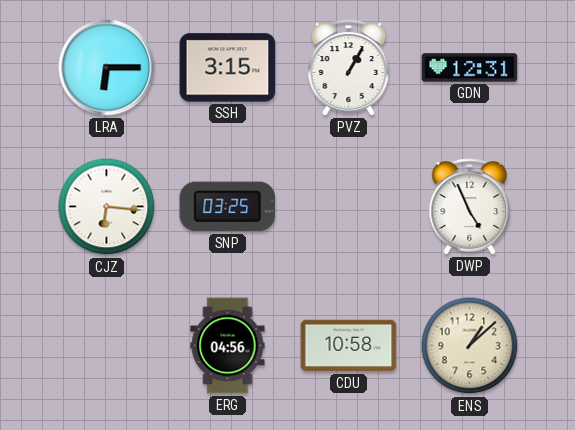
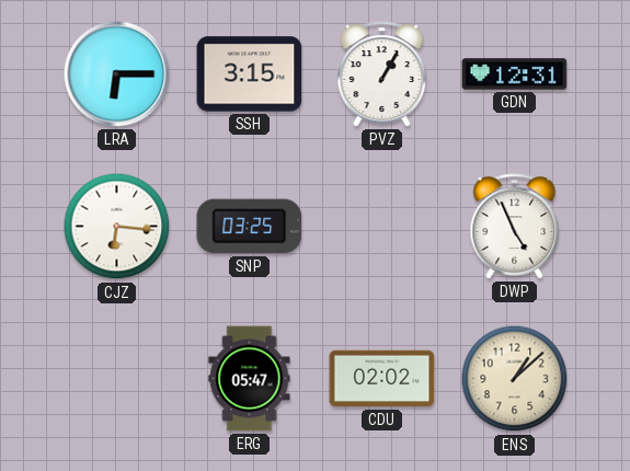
ERG: 04:56 -> 05:47 (250, 379)
CDU: 10:58 -> 02:02 (382, 379)
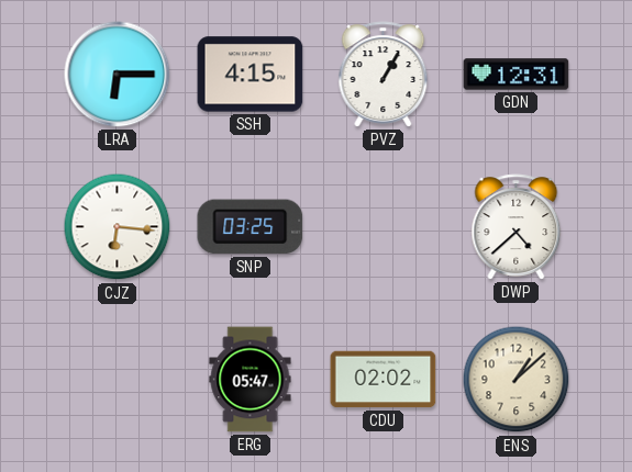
SSH: 3:15 -> 4:15 (251, 75)
DWP: 4:56 -> 4:38 (517, 227)
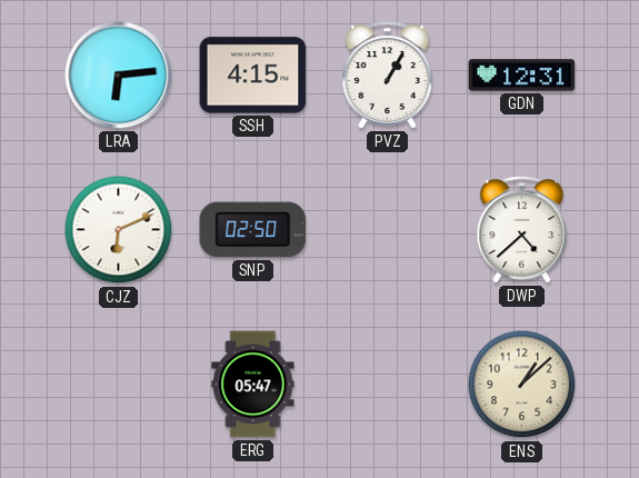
LRA: 6:15 -> 6:14 (119, 76)
CJZ: 6:16 -> 6:11 (119, 230)
SNP: 03:25 -> 02:50 (253, 230)
CDU: 02:02 -> none (384, 380)
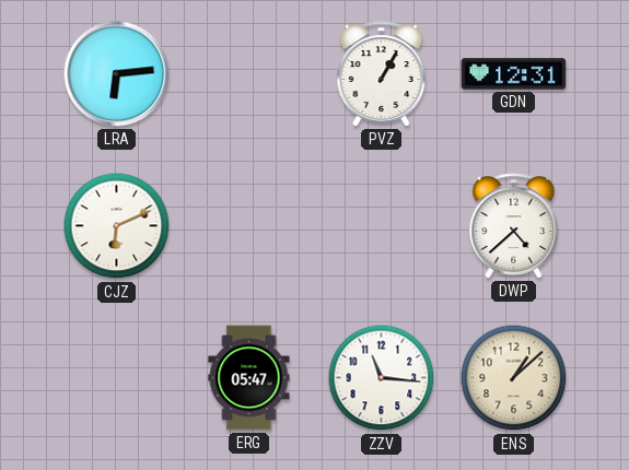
SSH: 4:15 -> none (253, 76)
SNP: 02:50 -> none (253, 230)
ZZV: none -> 11:16 (382, 378)
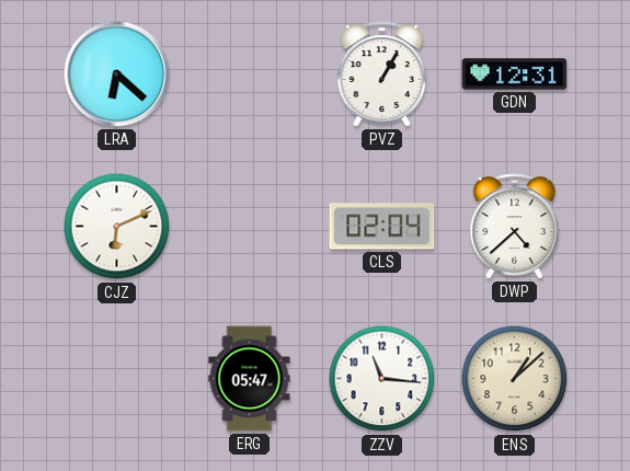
LRA: 6:14 -> 6:22 (117, 74)
CLS: none -> 02:04 (382, 227)
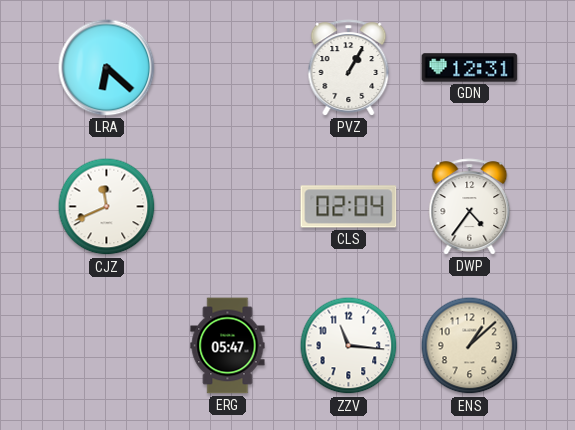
CJZ: 6:11 -> 11:41 (107, 207)
DWP: 4:38 -> 4:36 (470, 207)
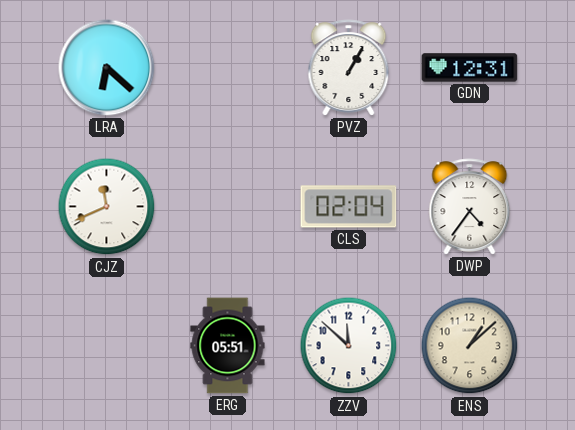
ERG: 05:47 -> 05:51 (228, 346)
ZZV: 11:16 -> 11:52 (349, 346)
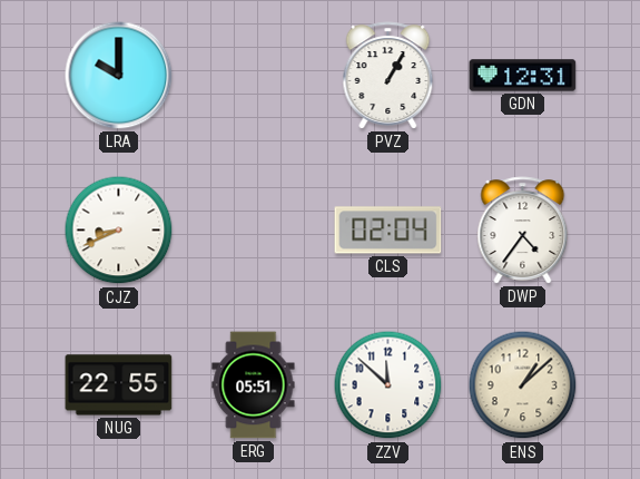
LRA: 6:22 -> 10:00 (119, 76)
CJZ: 11:41 -> 8:41 (119, 231)
NUG: none -> 22:55 (119, 385)
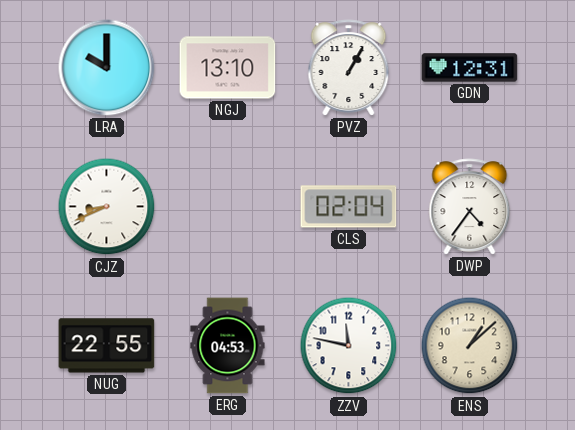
NGJ: none -> 13:10 (228, 68)
ERG: 05:51 -> 04:53 (228, 346)
ZZV: 11:52 -> 11:47 (349, 346)
